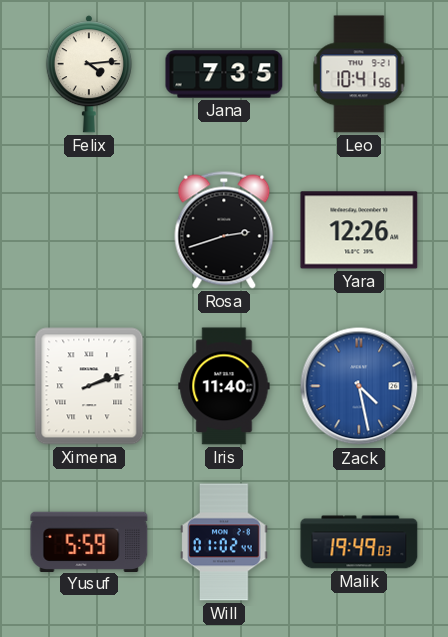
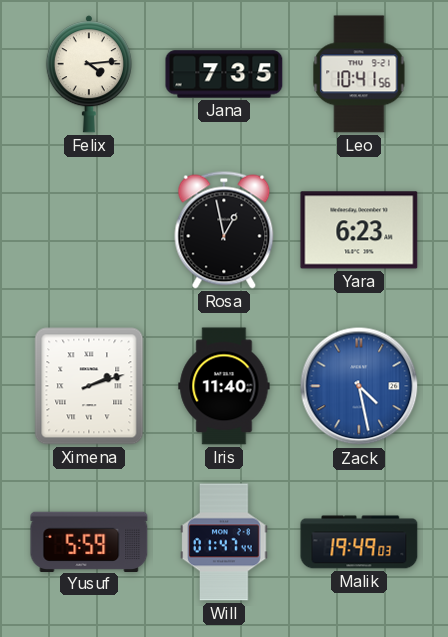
Rosa: 2:42 -> 12:58 (224, 230)
Yara: 12:26 -> 6:23 (359, 230)
Will: 01:02 -> 01:47 (224, 542)
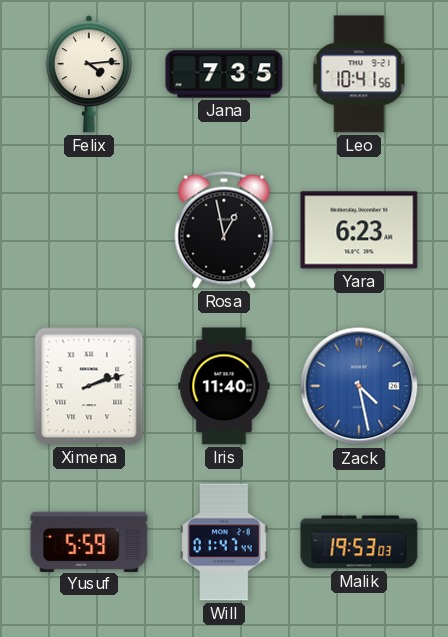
Malik: 19:49 -> 19:53 (359, 542)
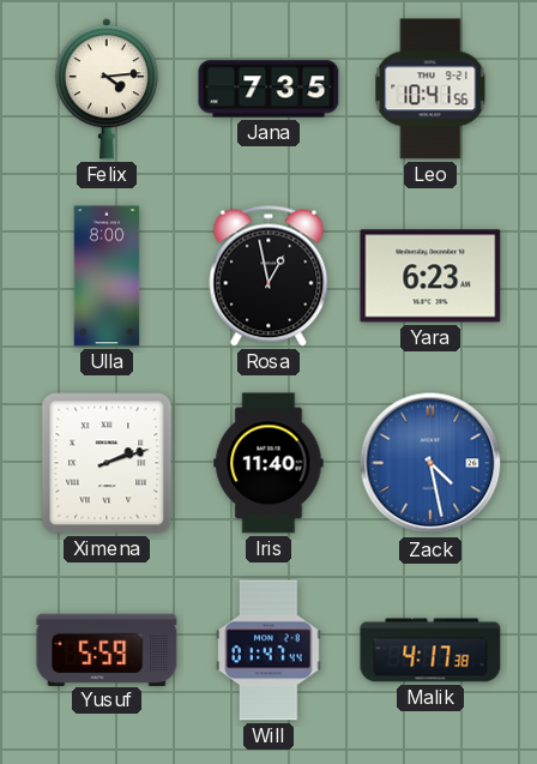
Ulla: none -> 8:00 (107, 276)
Malik: 19:53 -> 4:17 (430, 650)
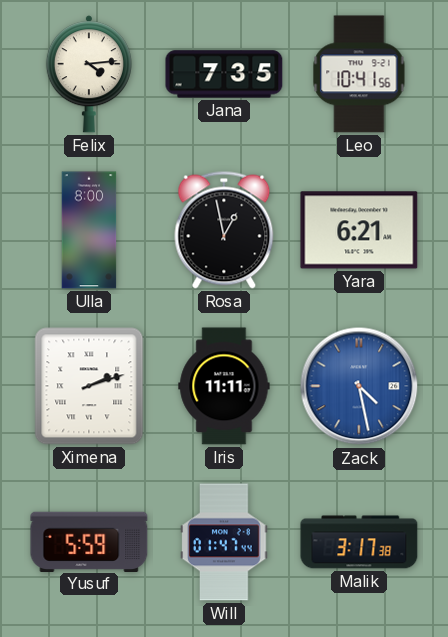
Yara: 6:23 -> 6:21 (359, 230)
Iris: 11:40 -> 11:11 (224, 386)
Malik: 4:17 -> 3:17 (359, 542)
